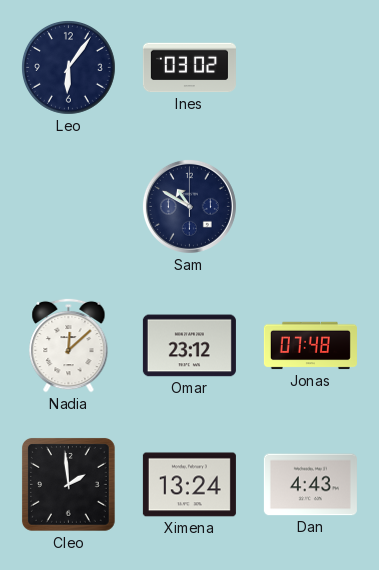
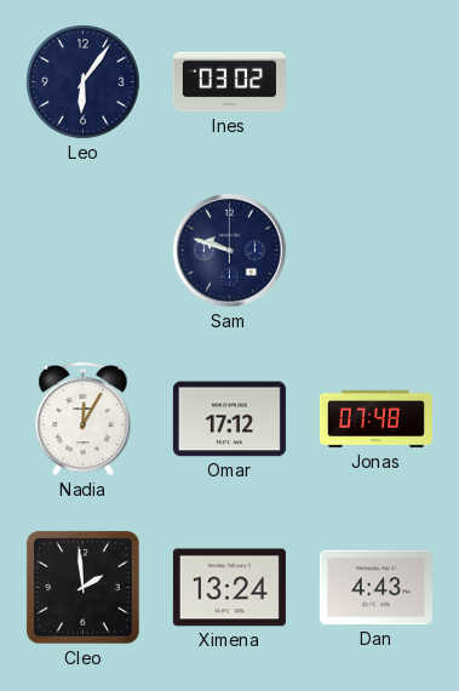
Sam: 10:50 -> 9:48 (229, 250)
Nadia: 12:08 -> 12:05 (84, 418)
Omar: 23:12 -> 17:12 (229, 419)
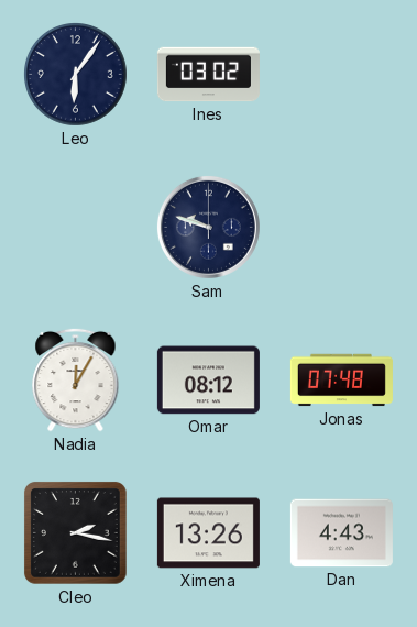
Omar: 17:12 -> 08:12 (208, 381)
Cleo: 1:59 -> 2:17 (75, 532)
Ximena: 13:24 -> 13:26 (208, 533)
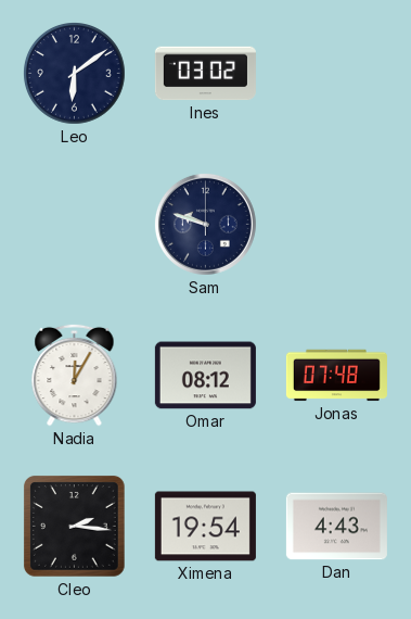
Leo: 6:06 -> 6:09 (75, 74)
Cleo: 2:17 -> 2:16 (74, 526)
Ximena: 13:26 -> 19:54 (205, 527)
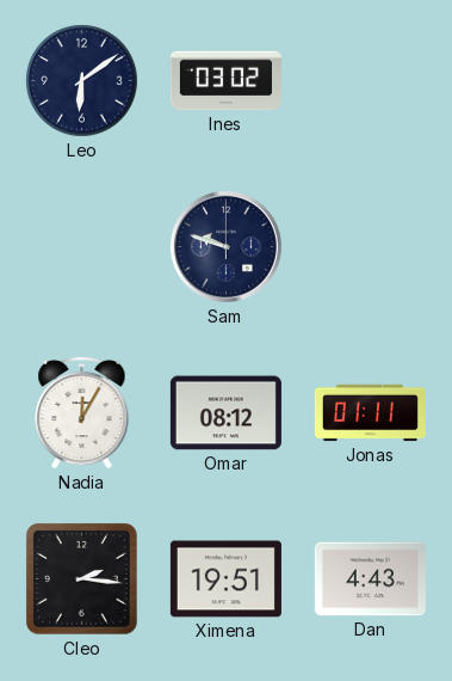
Jonas: 07:48 -> 01:11 (370, 413)
Ximena: 19:54 -> 19:51 (225, 579)
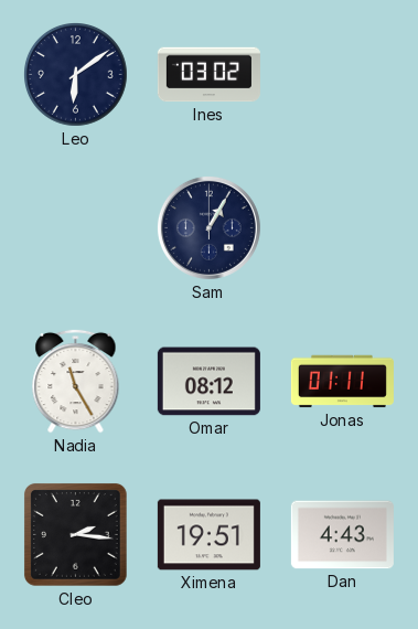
Sam: 9:48 -> 1:05 (208, 227)
Nadia: 12:05 -> 11:25 (76, 381)
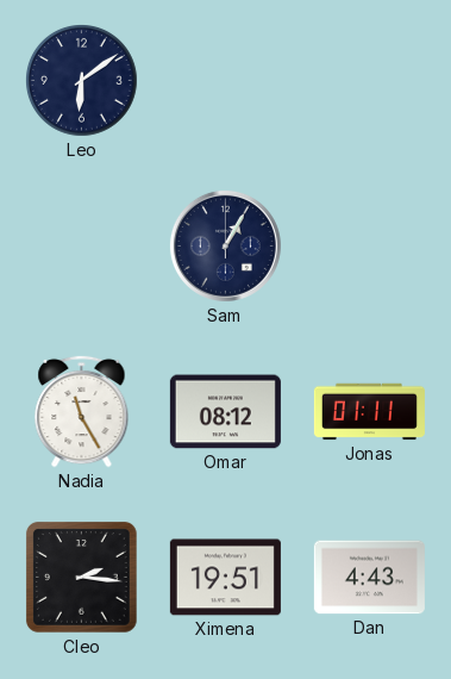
Ines: 03:02 -> none (208, 75)
